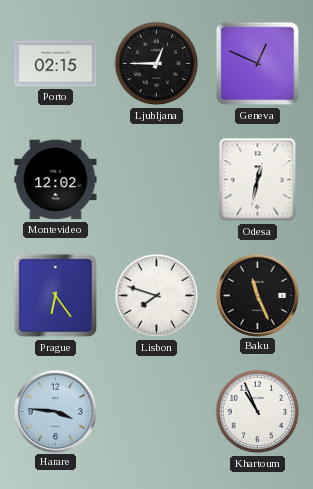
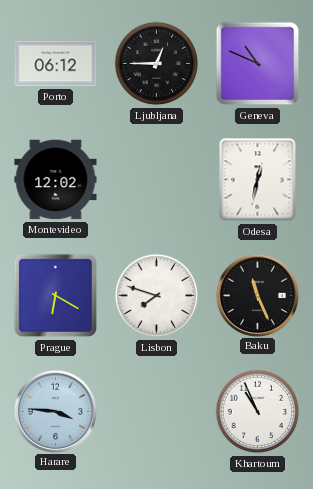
Porto: 02:15 -> 06:12 (56, 64)
Geneva: 12:49 -> 10:49 (258, 64)
Prague: 6:24 -> 6:20 (56, 296)
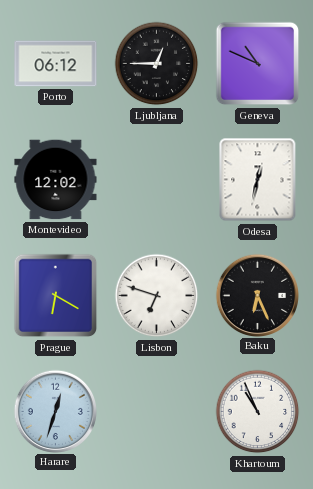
Lisbon: 7:48 -> 6:48 (157, 296)
Baku: 11:26 -> 6:26 (257, 295)
Harare: 3:46 -> 12:33 (55, 411)
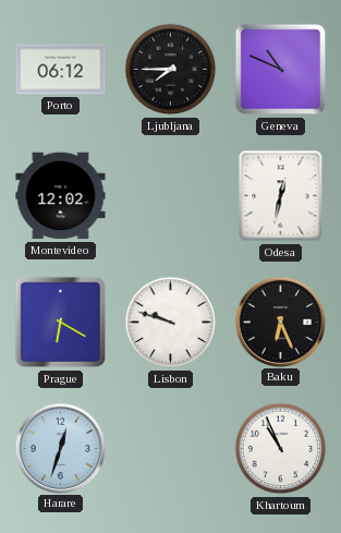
Ljubljana: 12:45 -> 7:45 (171, 70)
Lisbon: 6:48 -> 9:48 (171, 323)
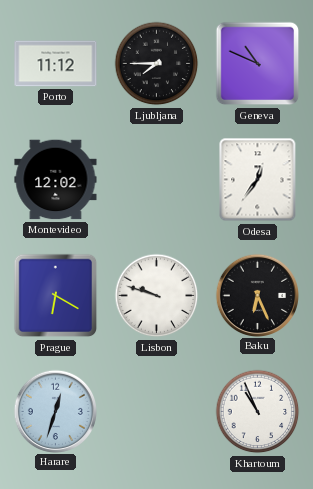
Porto: 06:12 -> 11:12 (56, 64)
Odesa: 12:32 -> 12:36 (258, 180)
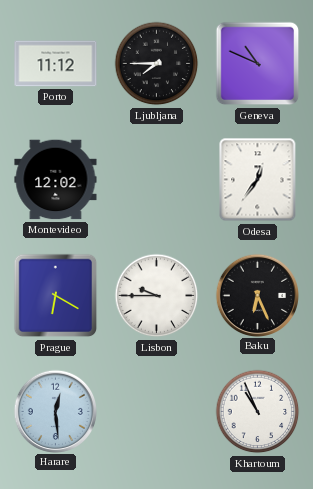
Lisbon: 9:48 -> 9:45 (157, 296)
Harare: 12:33 -> 12:29 (55, 411)
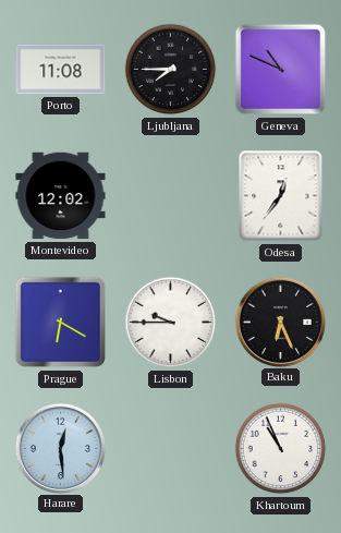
Porto: 11:12 -> 11:08 (61, 70)
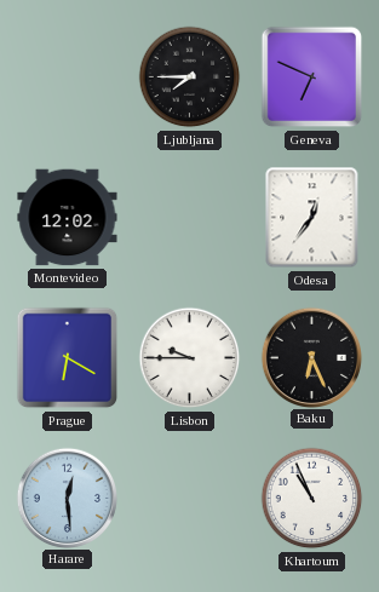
Porto: 11:08 -> none (61, 70)
Geneva: 10:49 -> 6:49 (312, 77)
